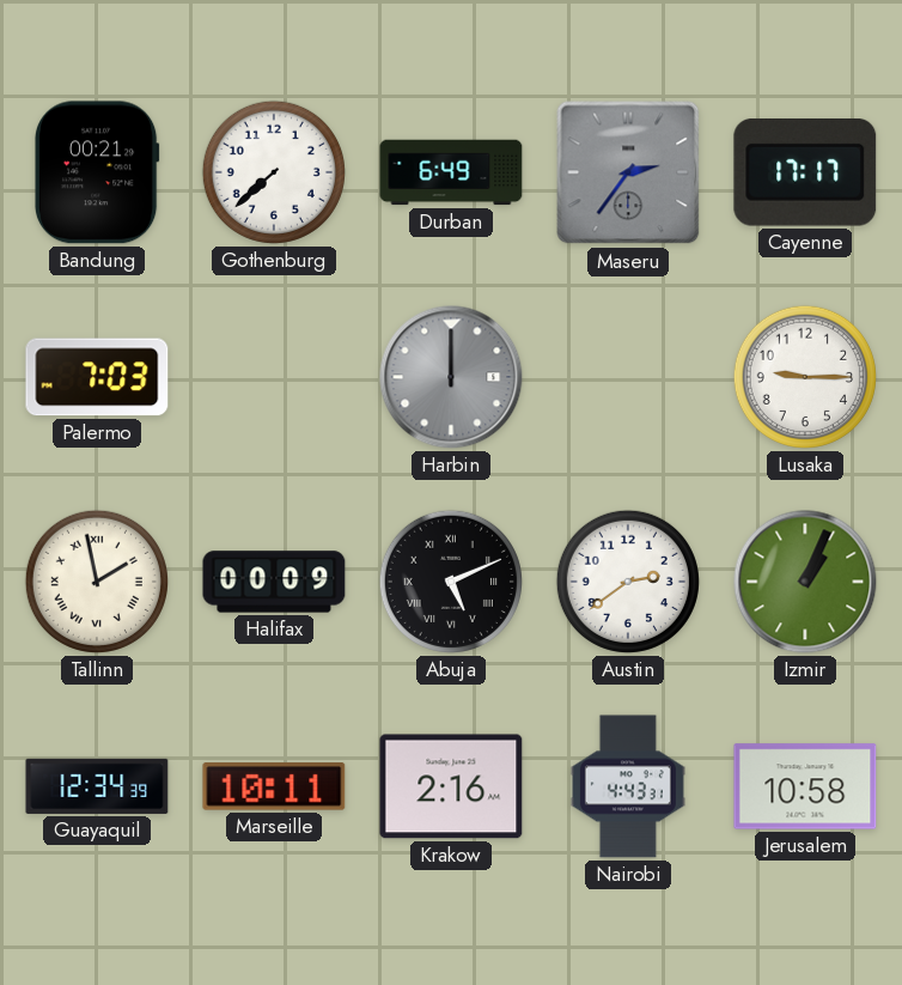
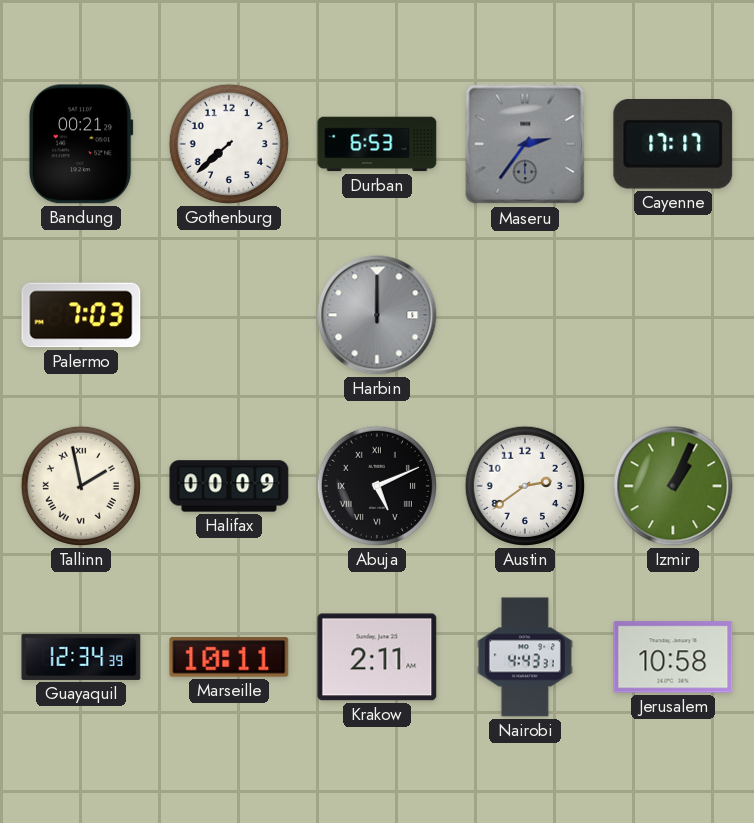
Durban: 6:49 -> 6:53 (377, 144)
Lusaka: 9:15 -> none (805, 377)
Krakow: 2:16 -> 2:11 (377, 657)
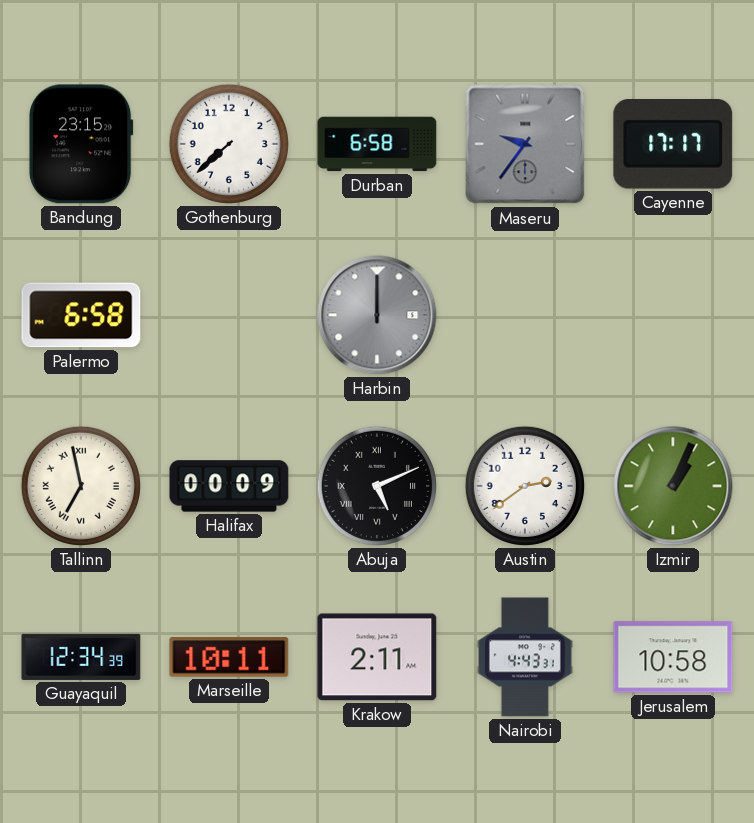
Bandung: 00:21 -> 23:15 (81, 144)
Durban: 6:53 -> 6:58 (377, 144)
Maseru: 2:36 -> 9:36 (525, 144)
Palermo: 7:03 -> 6:58 (81, 315)
Tallinn: 1:58 -> 6:58 (81, 486)
